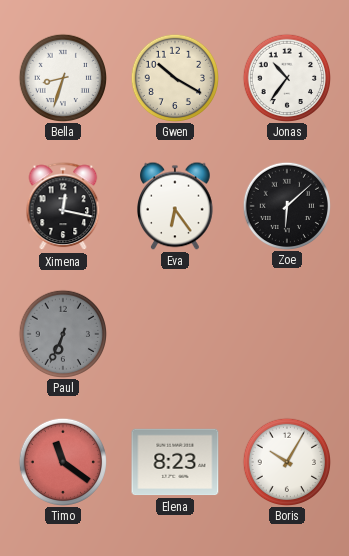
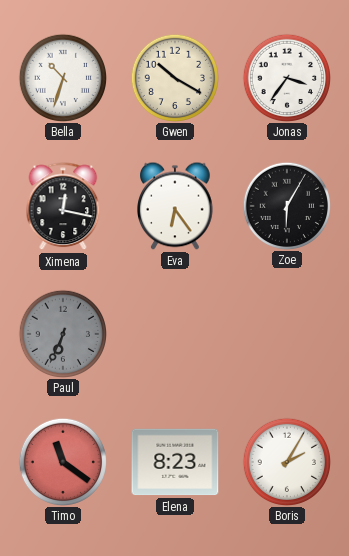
Bella: 8:33 -> 10:33 (62, 77)
Jonas: 10:36 -> 3:36 (286, 77)
Zoe: 6:08 -> 6:05 (286, 205)
Boris: 10:05 -> 2:05 (286, 461)
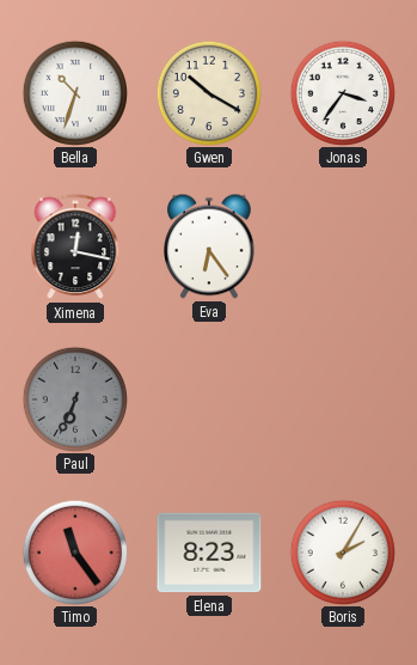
Zoe: 6:05 -> none (286, 205)
Timo: 11:21 -> 11:24 (74, 551)
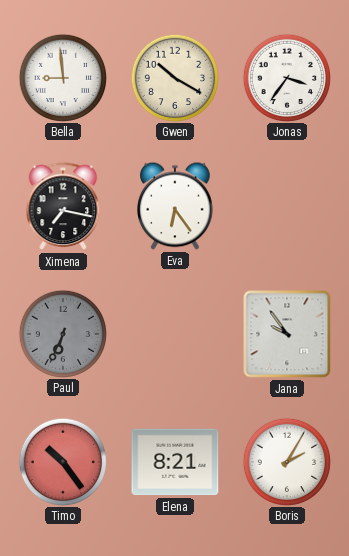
Bella: 10:33 -> 8:59 (62, 77)
Ximena: 12:17 -> 7:17 (63, 207)
Jana: none -> 9:54 (287, 334)
Timo: 11:24 -> 10:24 (62, 461)
Elena: 8:23 -> 8:21 (175, 462)
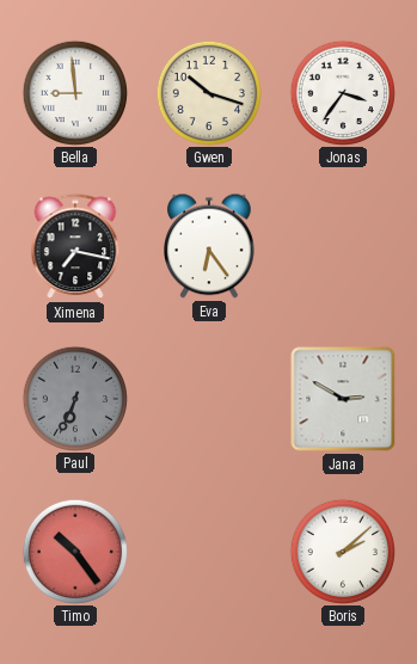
Gwen: 10:20 -> 10:18 (208, 92)
Jana: 9:54 -> 2:50 (343, 399)
Elena: 8:21 -> none (175, 462)
Boris: 2:05 -> 2:08 (342, 551)
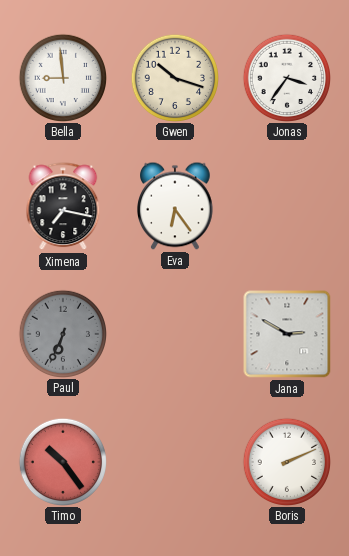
Boris: 2:08 -> 2:11 (286, 461)
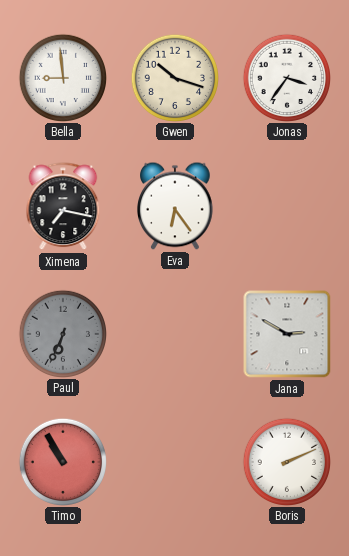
Timo: 10:24 -> 10:55 (62, 461)
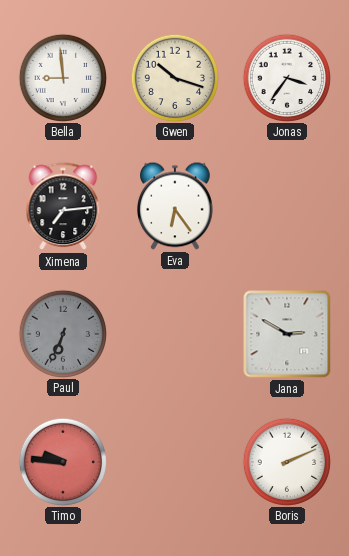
Ximena: 7:17 -> 7:14 (63, 207)
Timo: 10:55 -> 9:46 (62, 461)
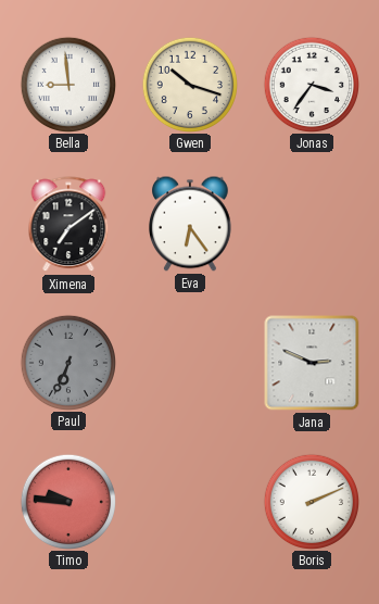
Ximena: 7:14 -> 7:09 (68, 225)
Jana: 2:50 -> 2:49 (312, 363)
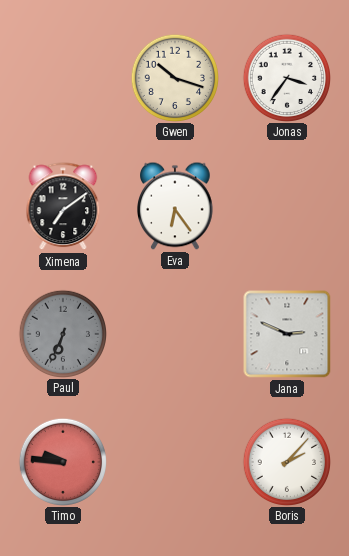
Bella: 8:59 -> none (67, 84)
Boris: 2:11 -> 2:07 (286, 461)
